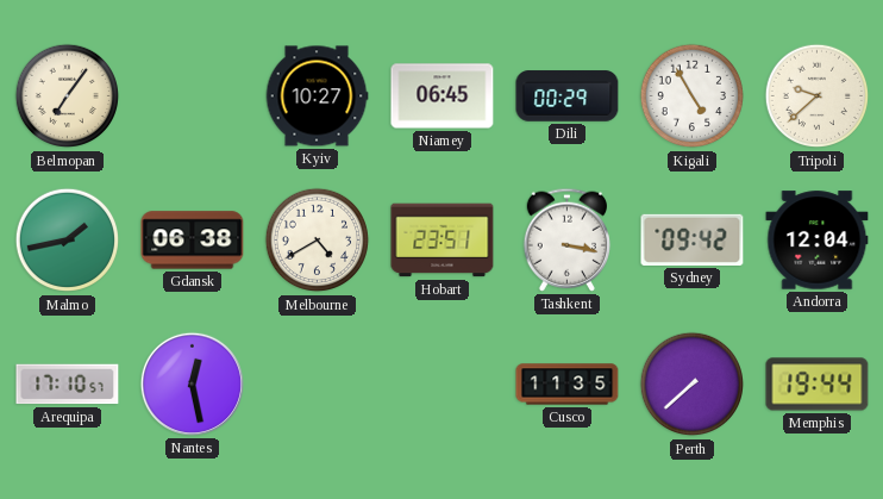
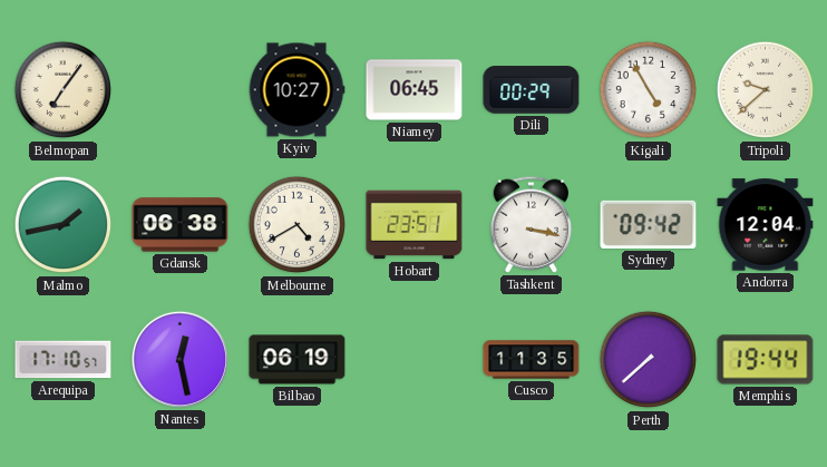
Bilbao: none -> 06:19 (298, 360)
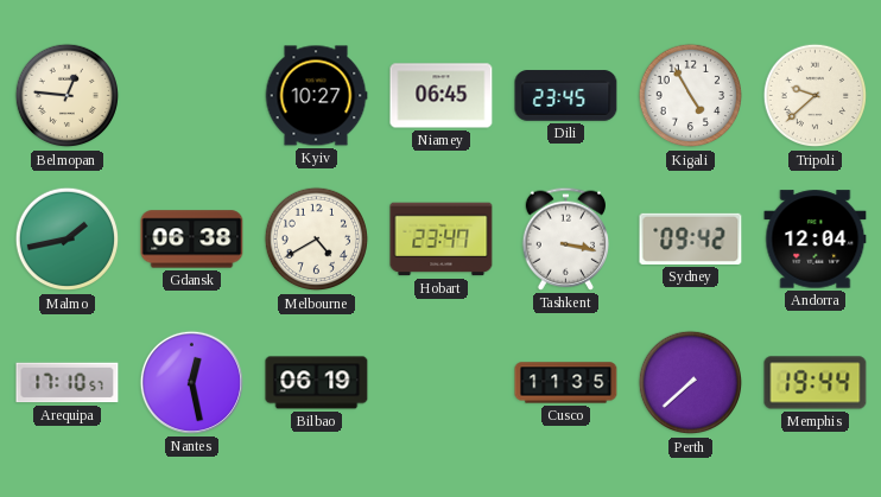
Belmopan: 7:06 -> 12:46 (68, 96)
Dili: 00:29 -> 23:45 (566, 96)
Hobart: 23:51 -> 23:47 (442, 240)
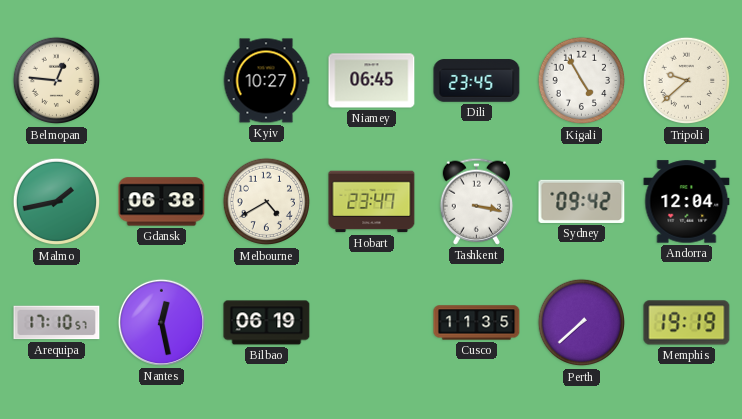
Memphis: 19:44 -> 19:19 (687, 323)
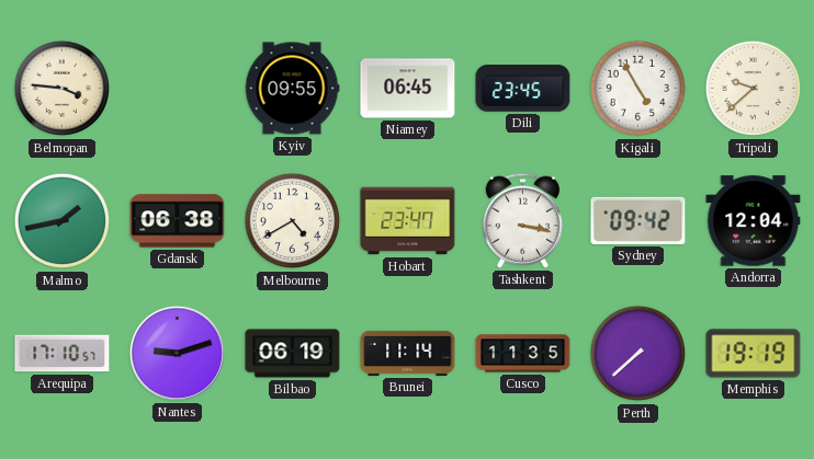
Belmopan: 12:46 -> 3:46 (63, 89)
Kyiv: 10:27 -> 09:55 (292, 89)
Nantes: 12:28 -> 9:12 (177, 353)
Brunei: none -> 11:14 (408, 353)
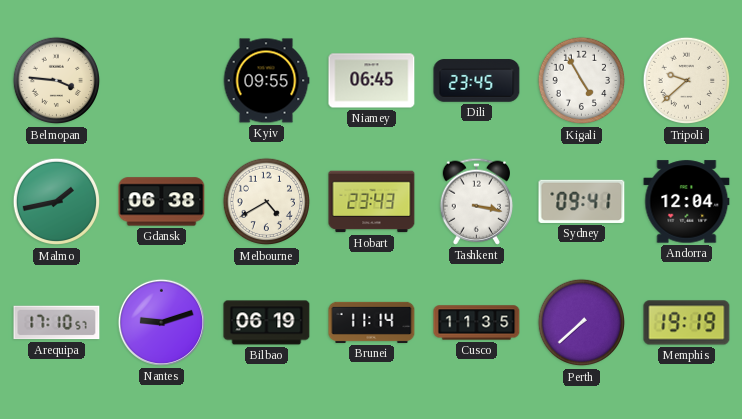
Hobart: 23:47 -> 23:43 (372, 202)
Sydney: 09:42 -> 09:41 (582, 201)
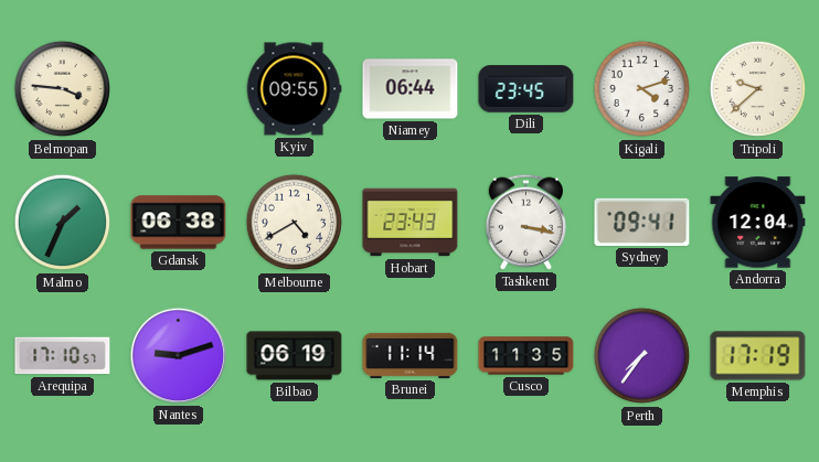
Niamey: 06:45 -> 06:44 (411, 89)
Kigali: 4:55 -> 4:12 (642, 89)
Malmo: 1:43 -> 1:34 (63, 223)
Perth: 7:38 -> 7:36 (642, 356)
Memphis: 19:19 -> 17:19 (758, 356)
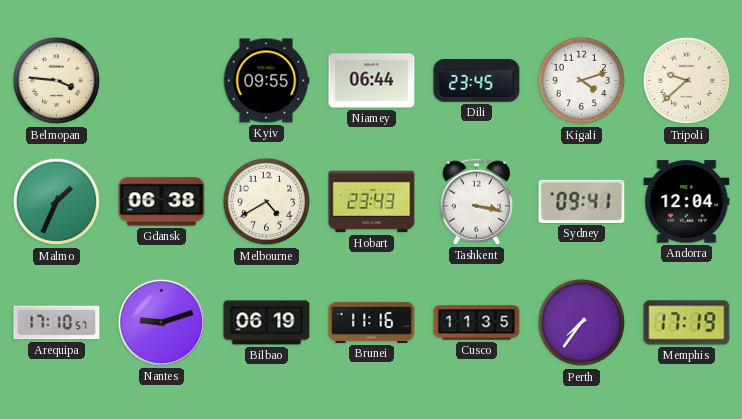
Brunei: 11:14 -> 11:16 (372, 322)
